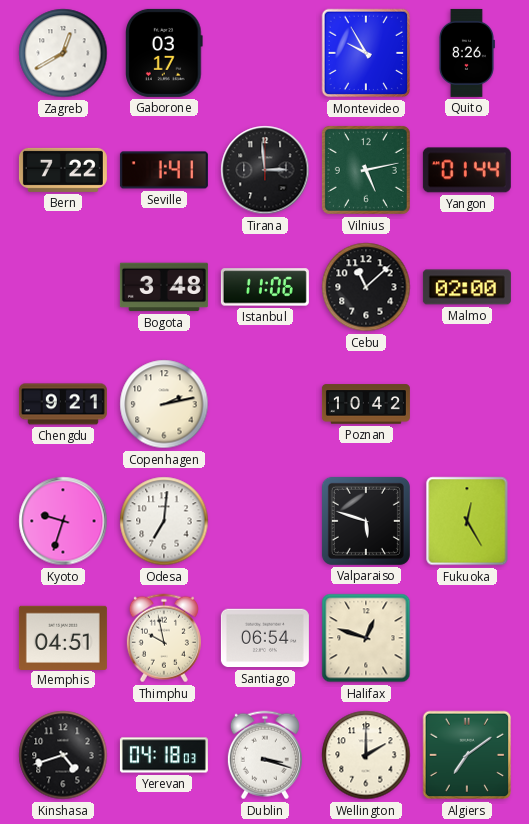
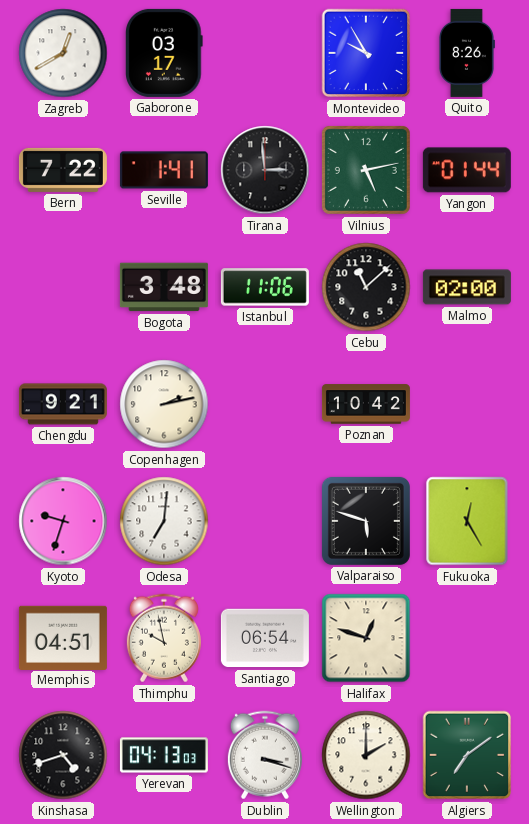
Yerevan: 04:18 -> 04:13 (164, 755)
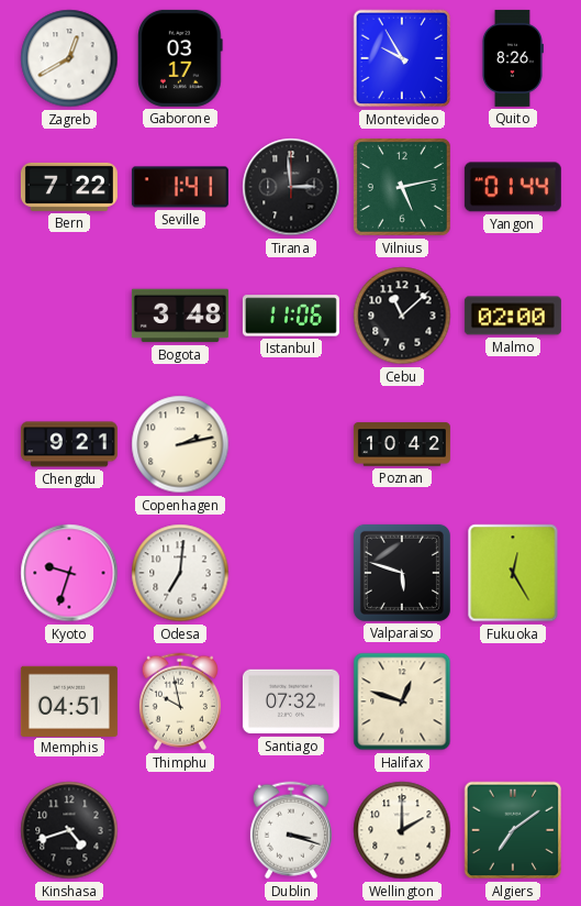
Santiago: 06:54 -> 07:32 (291, 701)
Yerevan: 04:13 -> none (164, 755)
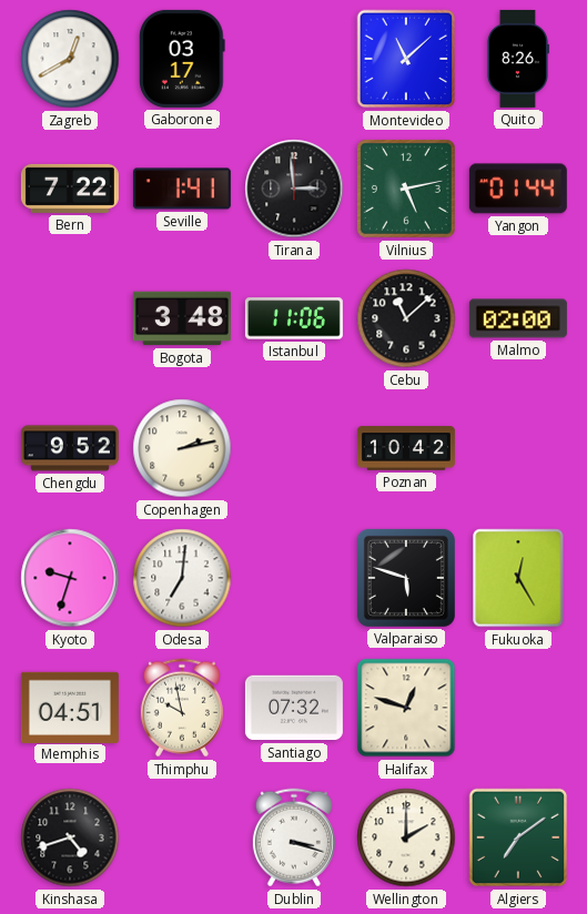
Montevideo: 9:55 -> 11:08 (406, 59)
Chengdu: 9:21 -> 9:52 (70, 448)
